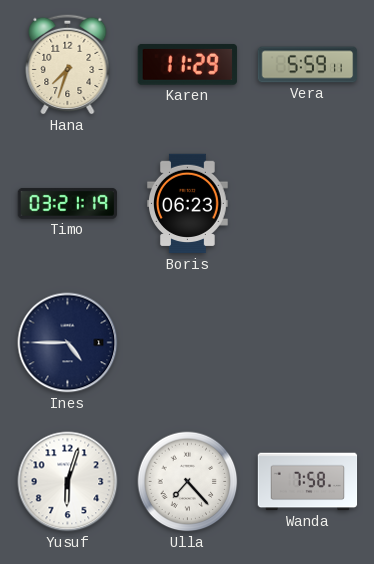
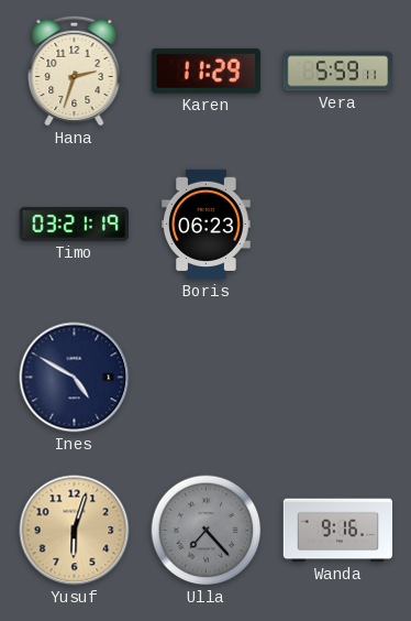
Hana: 7:33 -> 2:33 (75, 70)
Ines: 4:45 -> 4:50 (75, 378)
Yusuf dial: white -> champagne (75, 531)
Ulla dial: white -> grey (207, 531)
Wanda: 7:58 -> 9:16 (338, 531)
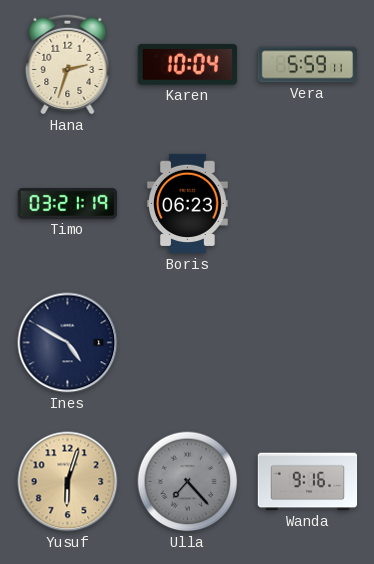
Karen: 11:29 -> 10:04 (187, 64)
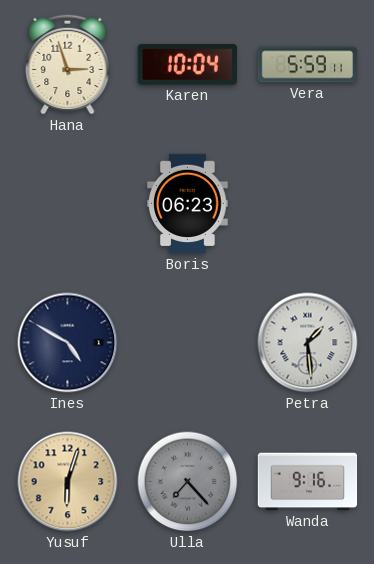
Hana: 2:33 -> 2:57 (68, 64)
Timo: 03:21 -> none (67, 203)
Petra: none -> 1:29 (308, 343)
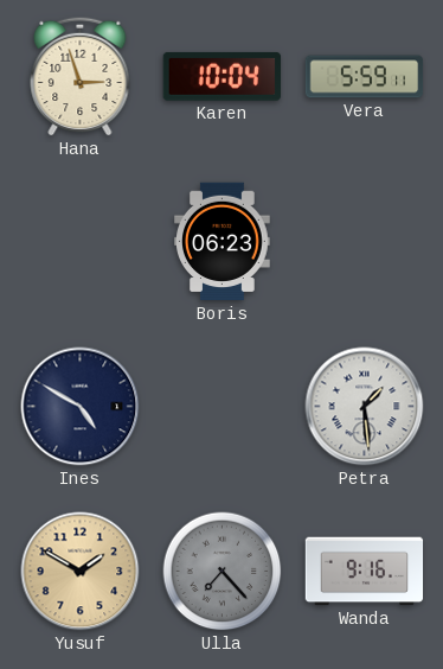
Yusuf: 6:03 -> 1:50 (81, 572)
